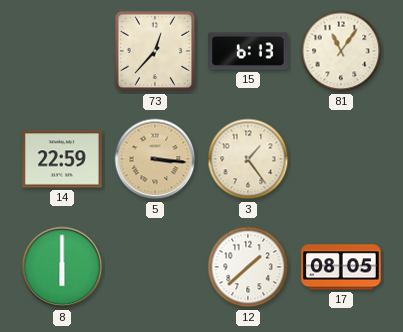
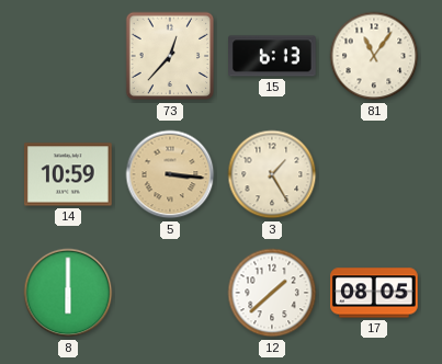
14: 22:59 -> 10:59 (69, 174)
3: 1:24 -> 1:25 (272, 174)
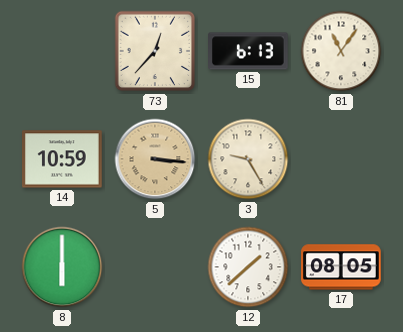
3: 1:25 -> 9:25 (248, 159)
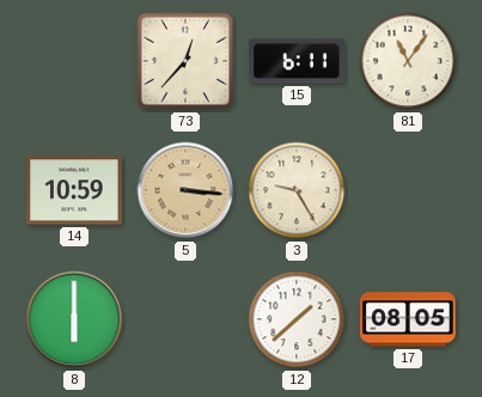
15: 6:13 -> 6:11 (297, 61)
